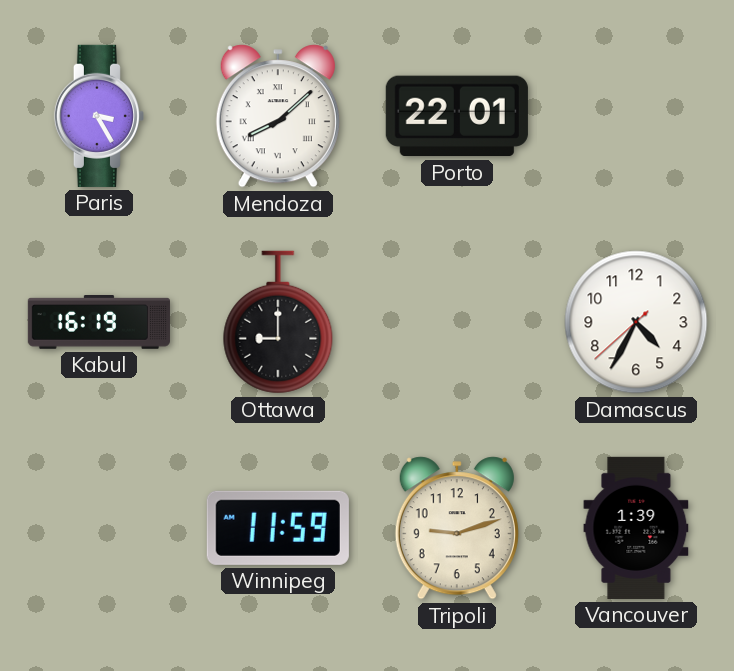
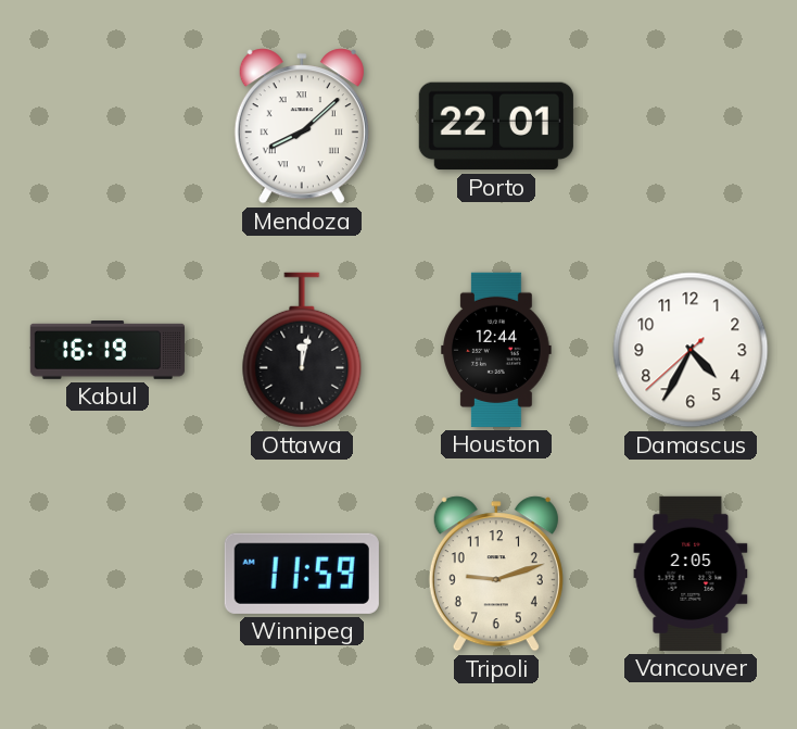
Paris: 3:25 -> none (99, 116)
Ottawa: 9:00 -> 12:02 (302, 350)
Houston: none -> 12:44 (496, 350)
Vancouver: 1:39 -> 2:05 (691, 574)
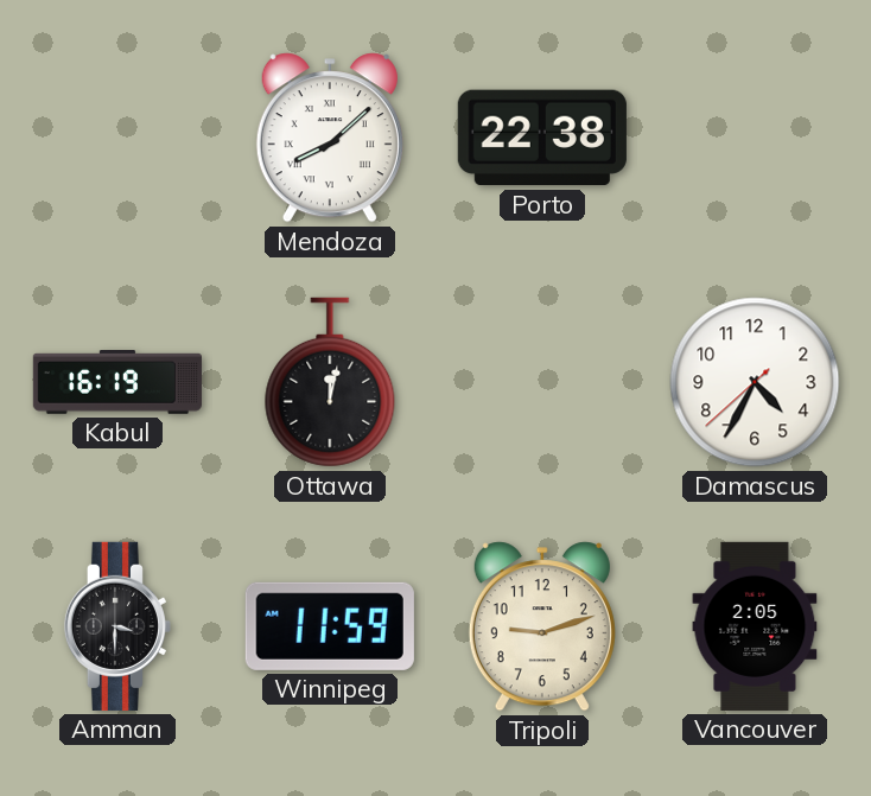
Porto: 22:01 -> 22:38 (542, 138)
Houston: 12:44 -> none (496, 350)
Amman: none -> 3:30 (117, 626)
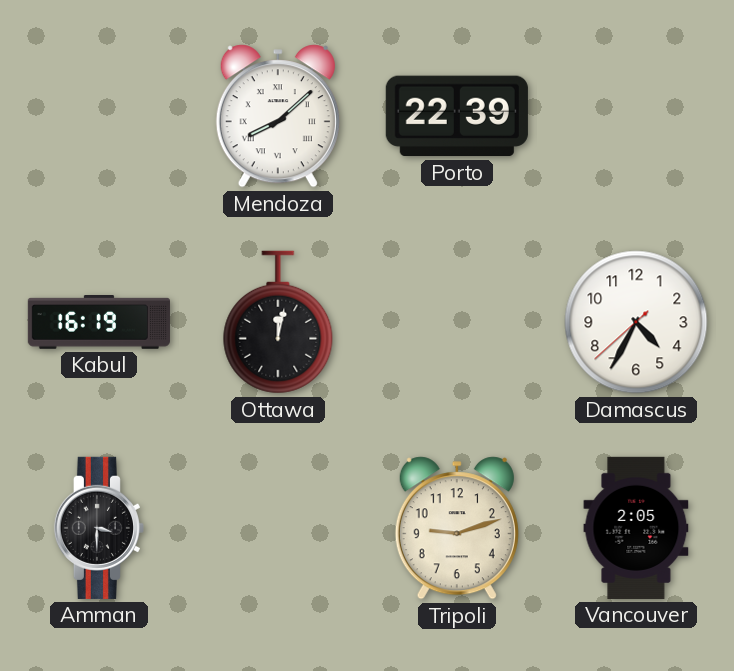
Porto: 22:38 -> 22:39 (457, 116)
Winnipeg: 11:59 -> none (330, 626)
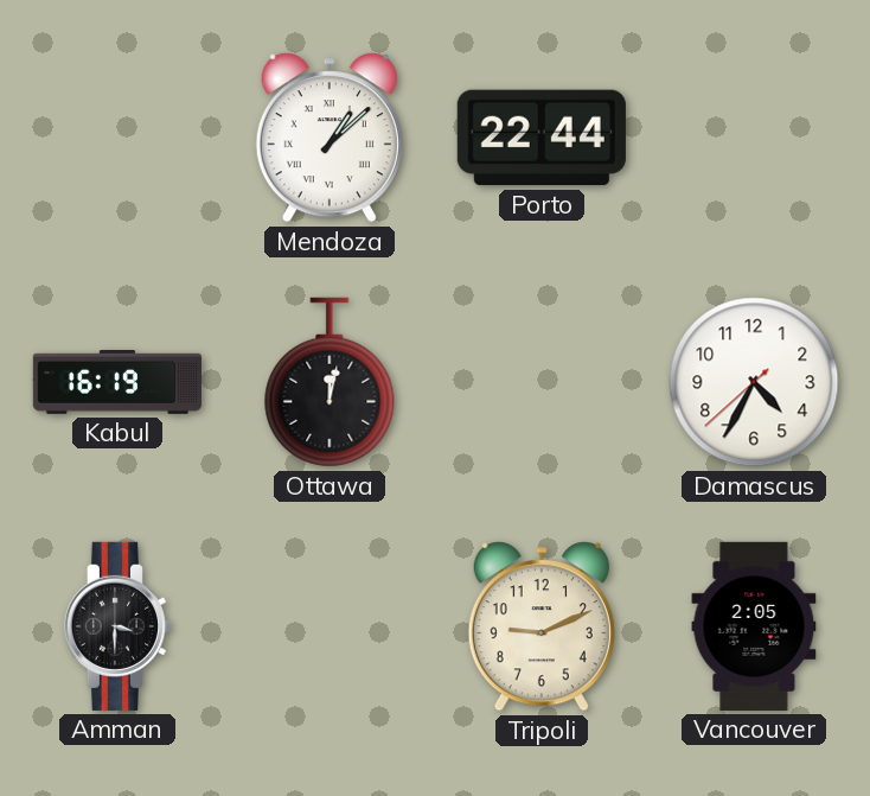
Mendoza: 8:08 -> 1:08 (330, 138)
Porto: 22:39 -> 22:44 (542, 138)
Tripoli: 9:12 -> 9:11 (542, 626)
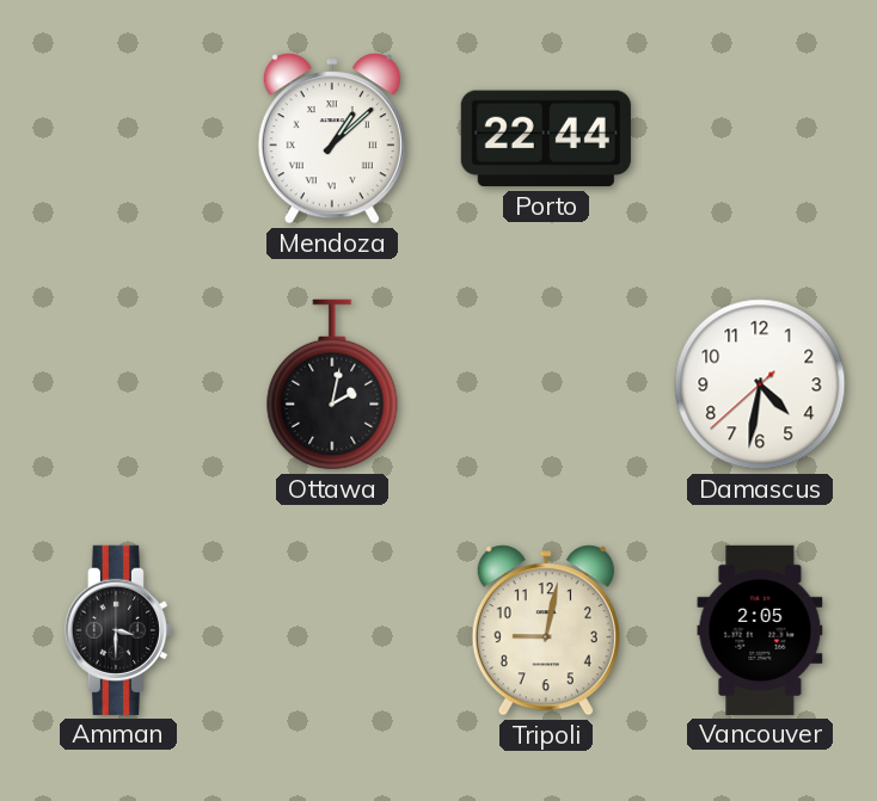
Kabul: 16:19 -> none (117, 383)
Ottawa: 12:02 -> 2:02 (332, 384)
Damascus: 4:34 -> 4:31 (760, 384)
Tripoli: 9:11 -> 9:02 (546, 630)
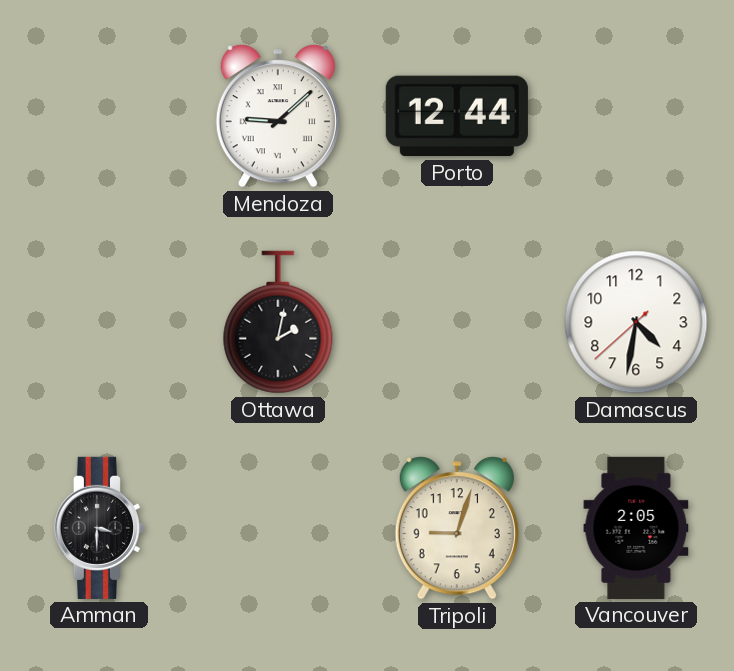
Mendoza: 1:08 -> 9:08 (278, 116)
Porto: 22:44 -> 12:44 (457, 116)
Tripoli: 9:02 -> 9:03 (457, 528)
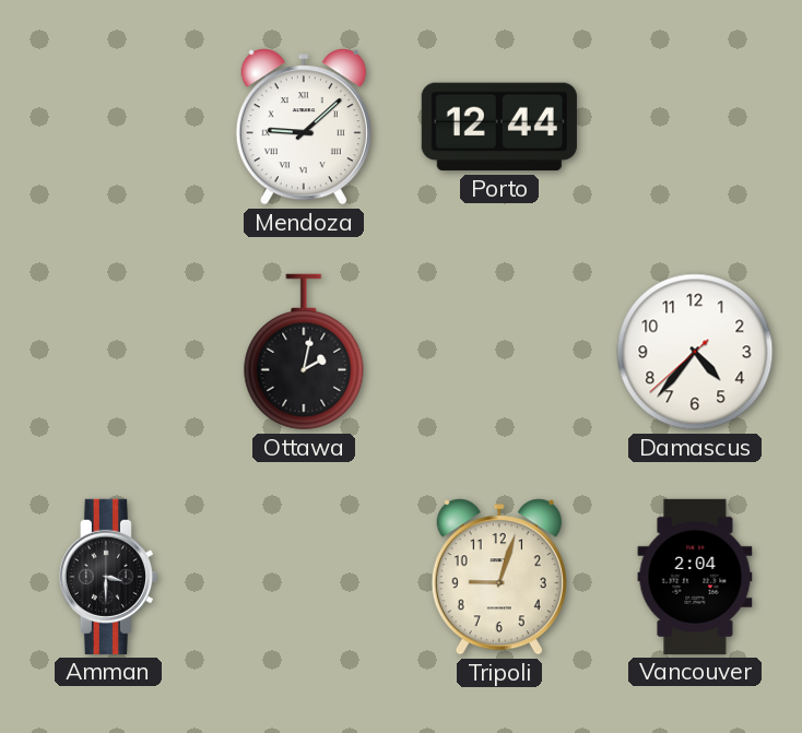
Damascus: 4:31 -> 4:36 (695, 352)
Vancouver: 2:05 -> 2:04 (695, 577)
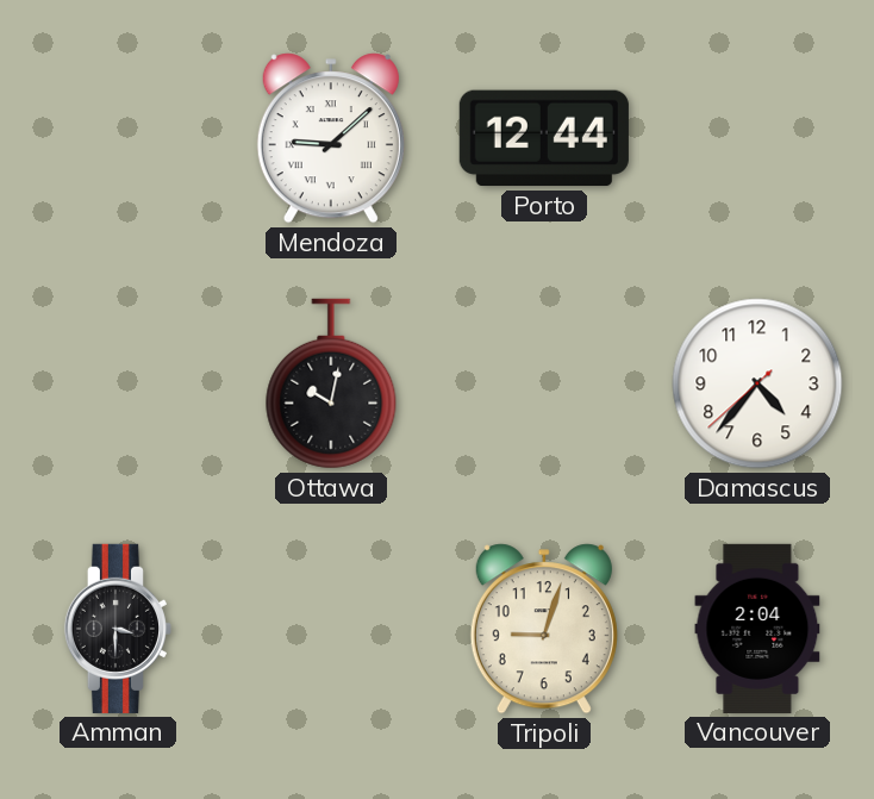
Ottawa: 2:02 -> 10:02 (331, 383)
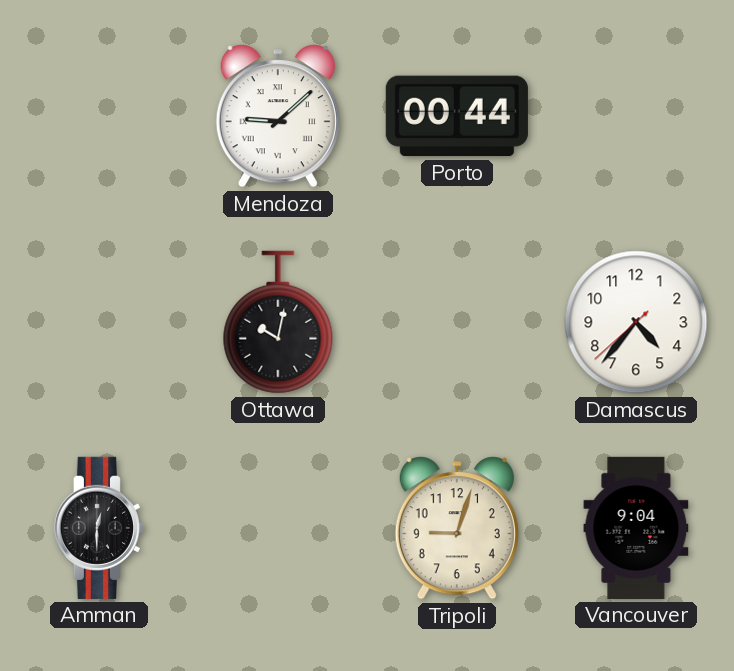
Porto: 12:44 -> 00:44 (457, 116)
Amman: 3:30 -> 12:30 (99, 528)
Vancouver: 2:04 -> 9:04 (636, 528)
